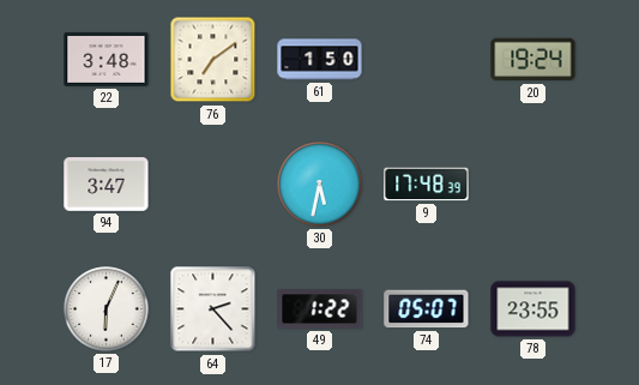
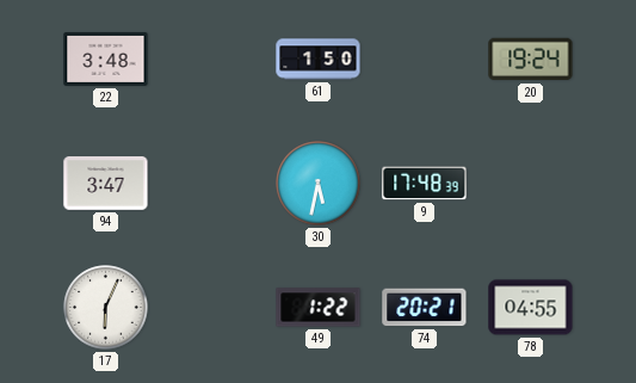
76: 7:09 -> none (213, 60)
64: 2:23 -> none (213, 309)
74: 05:07 -> 20:21 (425, 308)
78: 23:55 -> 04:55 (531, 308)
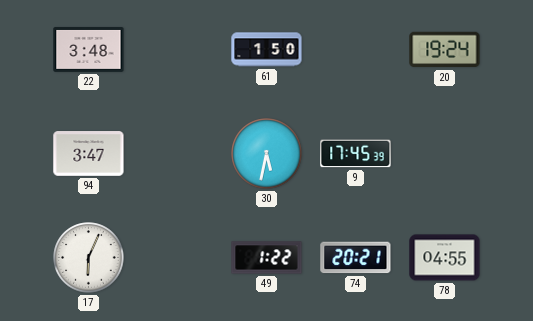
9: 17:48 -> 17:45 (356, 154)
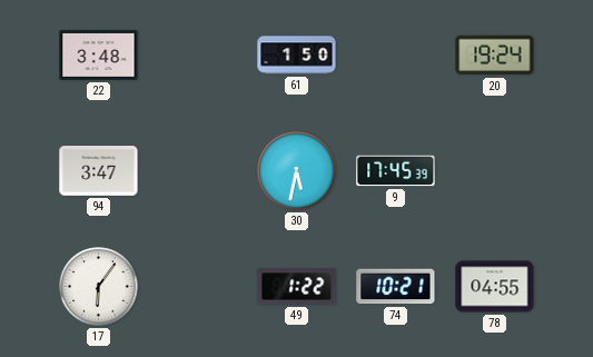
17: 6:04 -> 6:06 (99, 287)
74: 20:21 -> 10:21 (396, 287)
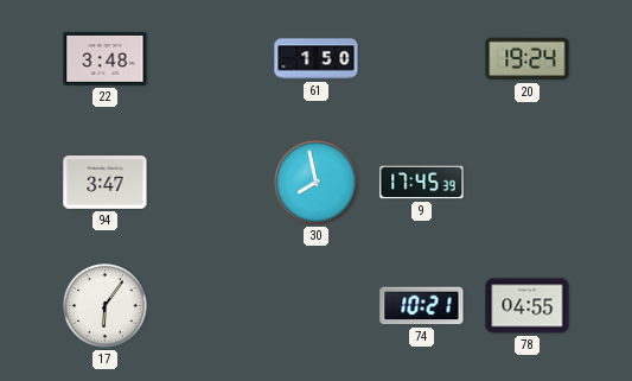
30: 5:32 -> 7:58 (317, 183)
49: 1:22 -> none (297, 287)
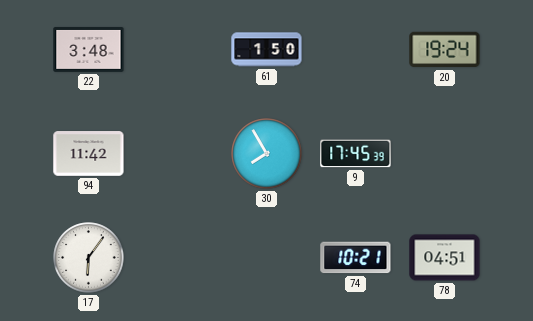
94: 3:47 -> 11:42 (89, 154)
30: 7:58 -> 7:55 (267, 154)
78: 04:55 -> 04:51 (445, 258)
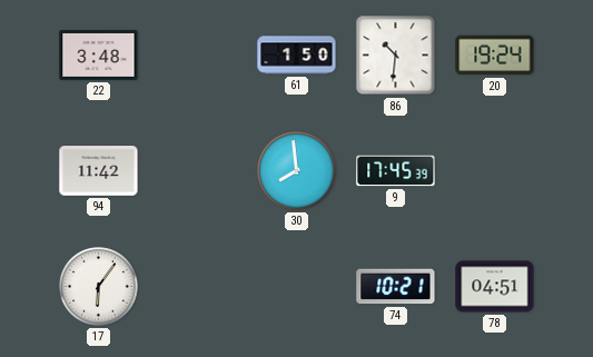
86: none -> 10:31 (396, 56)
30: 7:55 -> 7:59 (297, 171)
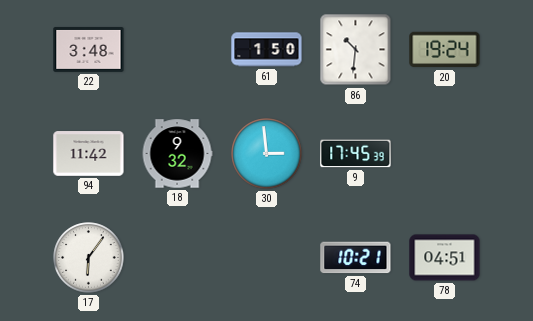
18: none -> 9:32 (177, 154)
30: 7:59 -> 2:59 (267, 154)
